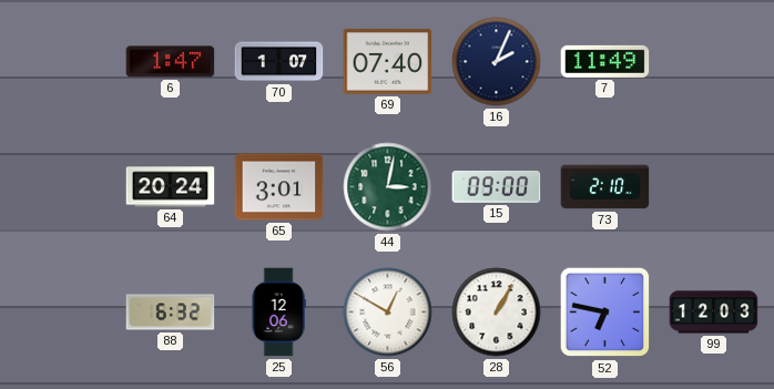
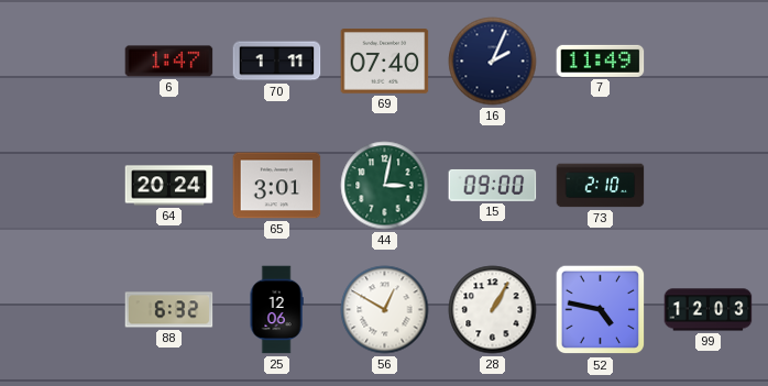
70: 1:07 -> 1:11 (277, 62)
52: 6:47 -> 4:47 (601, 310)
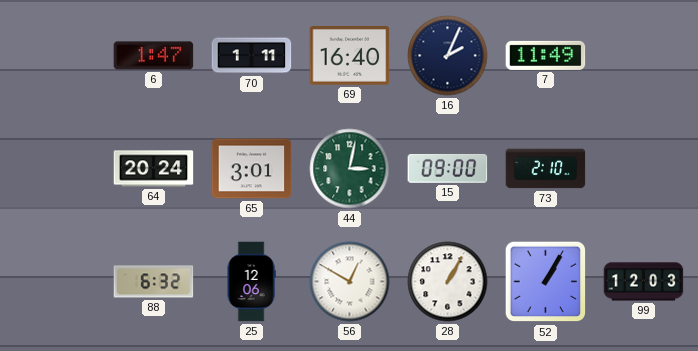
69: 07:40 -> 16:40 (350, 56)
52: 4:47 -> 1:05 (546, 282)
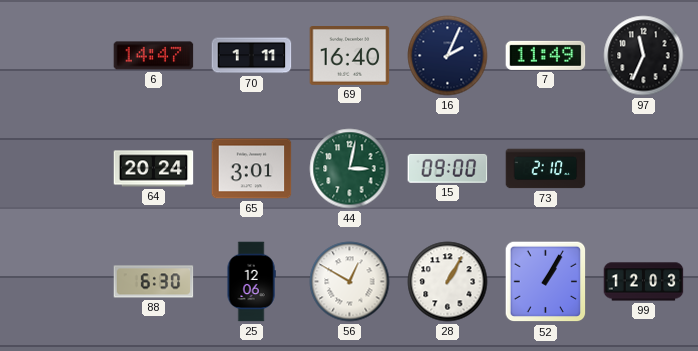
6: 1:47 -> 14:47 (154, 56)
97: none -> 11:34 (644, 56)
88: 6:32 -> 6:30 (154, 282)
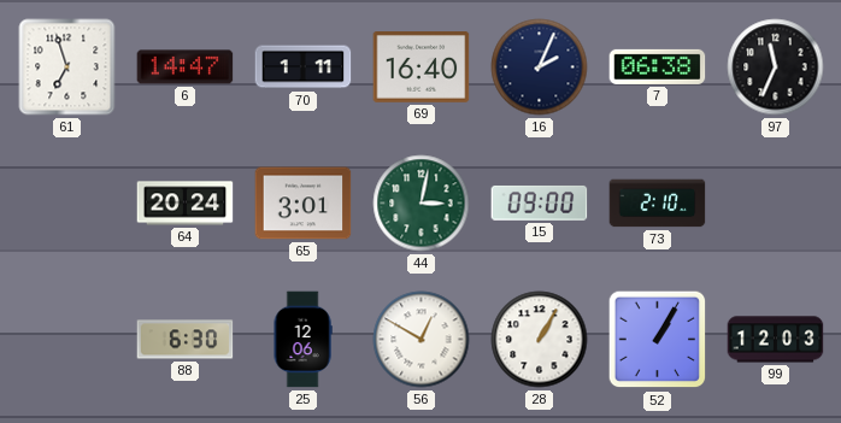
61: none -> 6:57 (67, 67)
7: 11:49 -> 06:38 (658, 66)
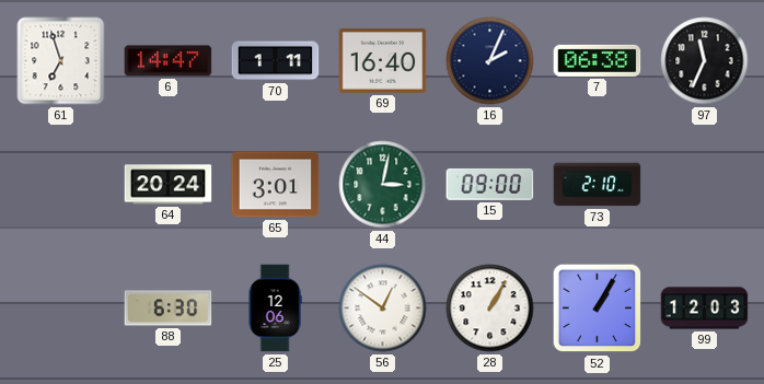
56: 12:50 -> 12:51 (383, 309)
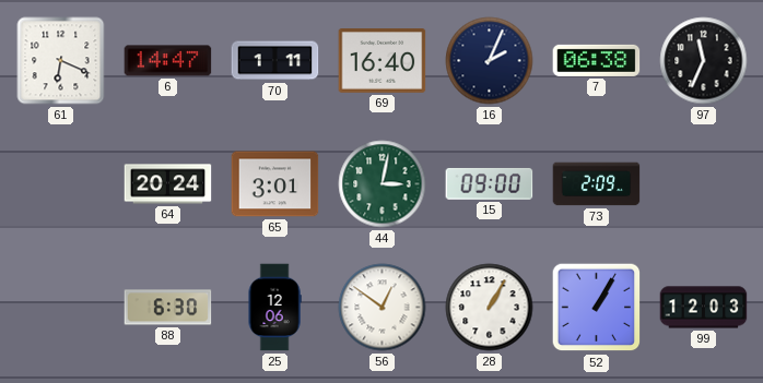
61: 6:57 -> 6:19 (61, 61)
73: 2:10 -> 2:09 (597, 184)
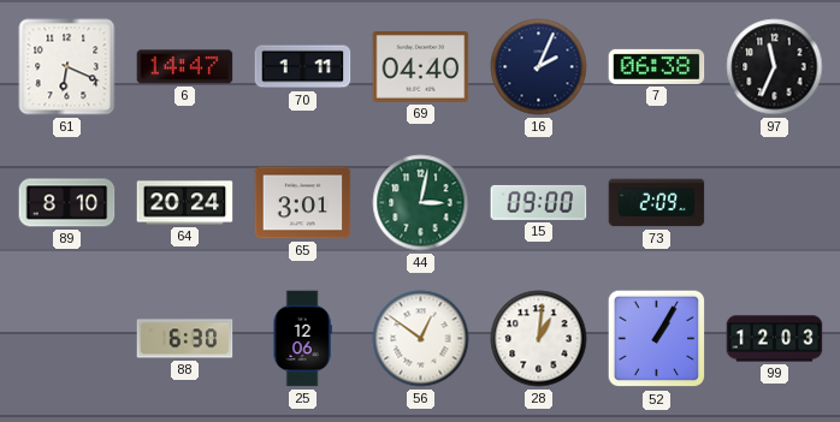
69: 16:40 -> 04:40 (421, 67)
89: none -> 8:10 (67, 203)
28: 1:05 -> 1:01 (539, 339)
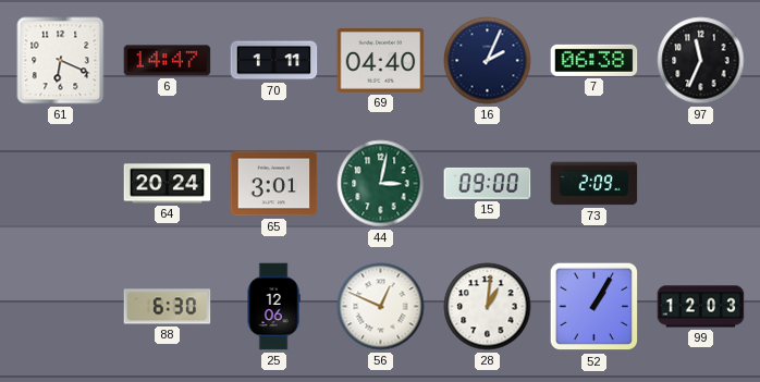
89: 8:10 -> none (67, 203)
56: 12:51 -> 12:49 (381, 307)
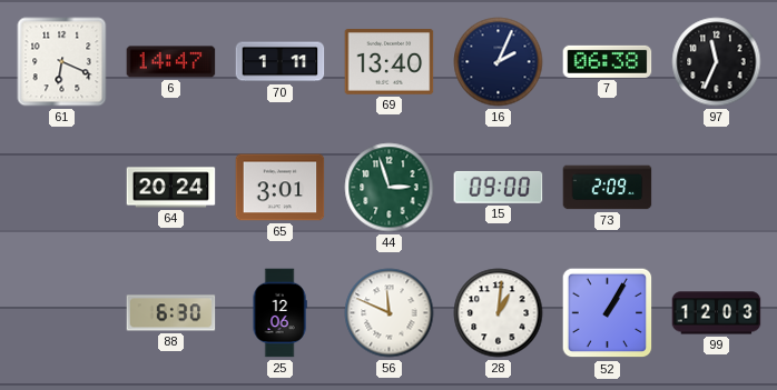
69: 04:40 -> 13:40 (390, 62)
44: 3:02 -> 2:57 (390, 188)
56: 12:49 -> 11:49 (390, 313)
